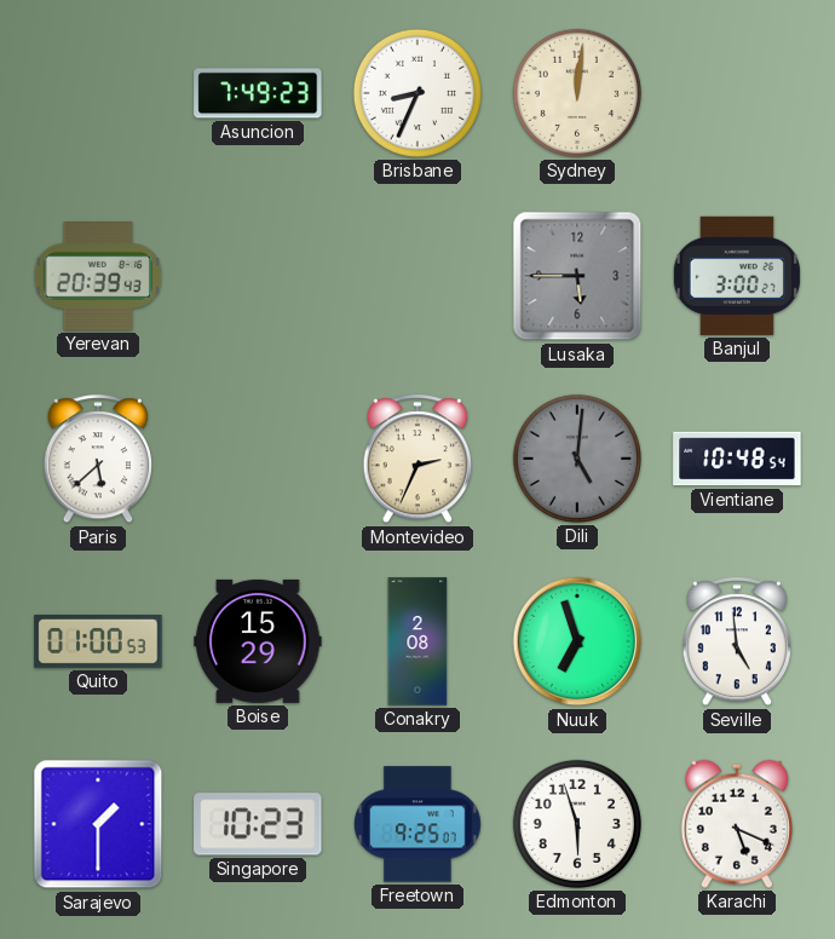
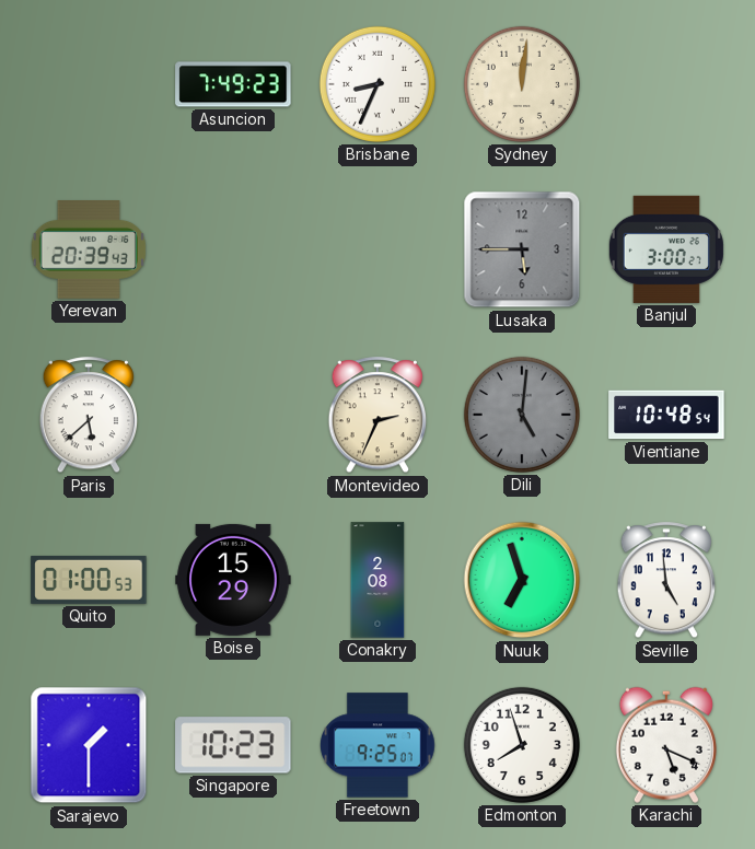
Edmonton: 5:57 -> 7:57 (522, 745)
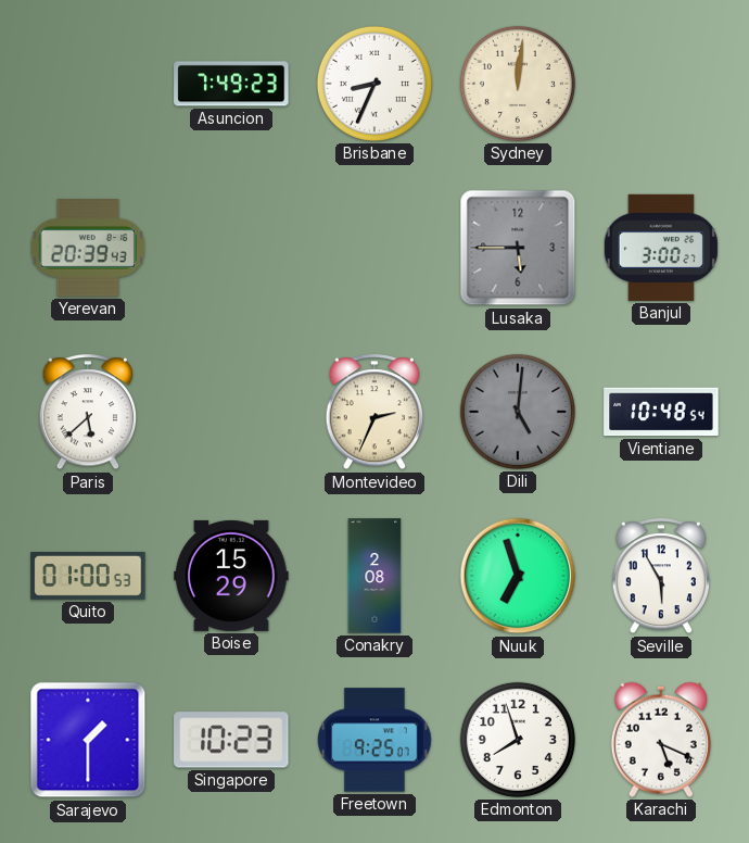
Seville: 4:59 -> 5:55 (660, 577)
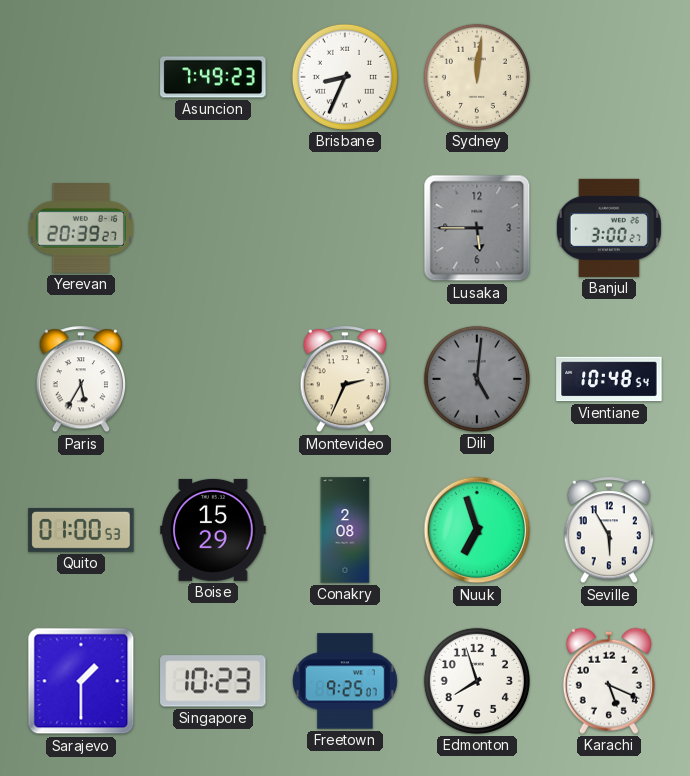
Yerevan: 20:39:43 -> 20:39:27 (81, 229)
Paris: 5:38 -> 5:35 (80, 380)
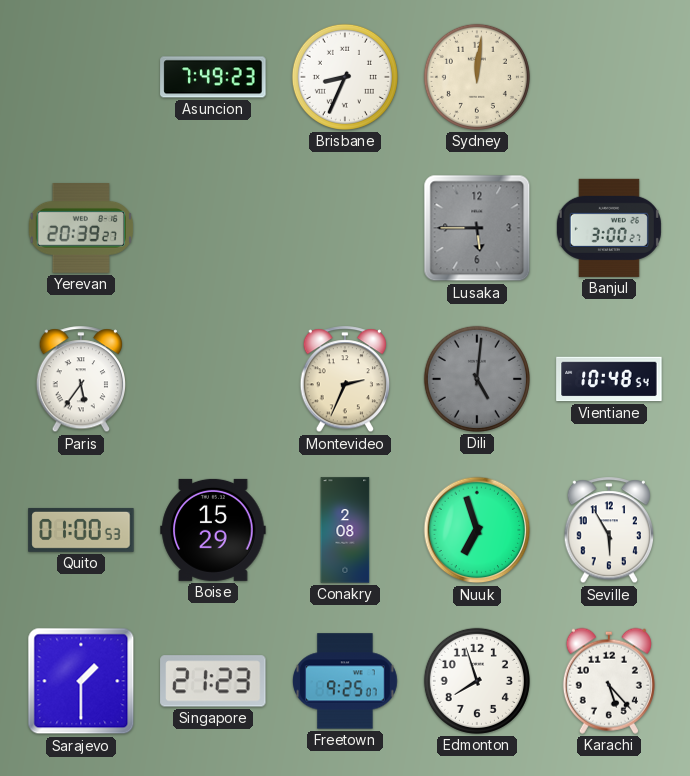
Paris: 5:35 -> 5:36 (80, 380)
Singapore: 10:23 -> 21:23 (213, 681)
Karachi: 5:19 -> 5:23 (609, 681)
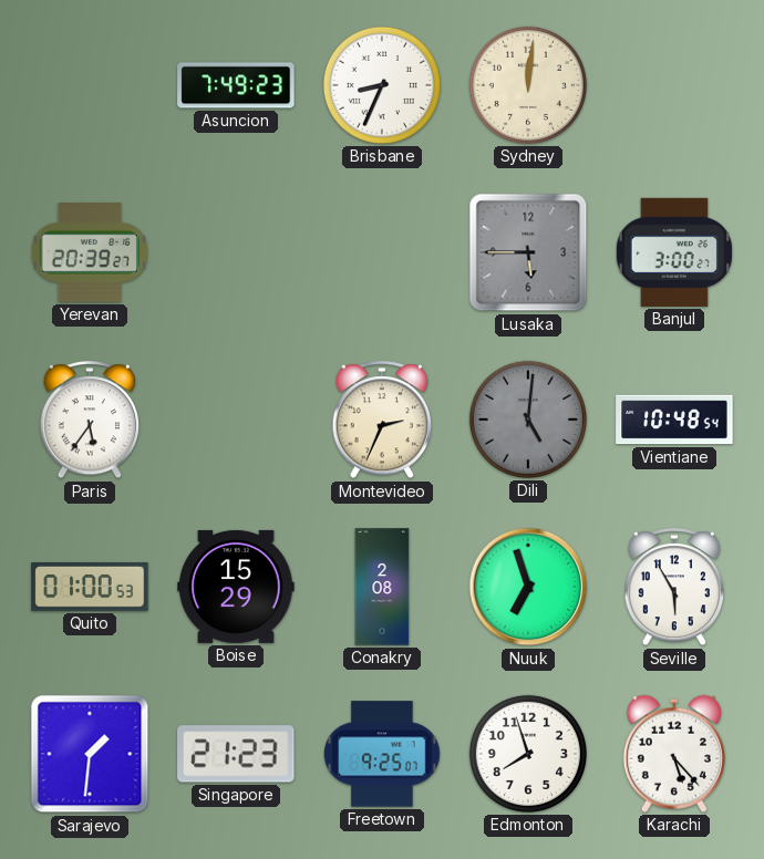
Sarajevo: 1:30 -> 1:31 (90, 754)
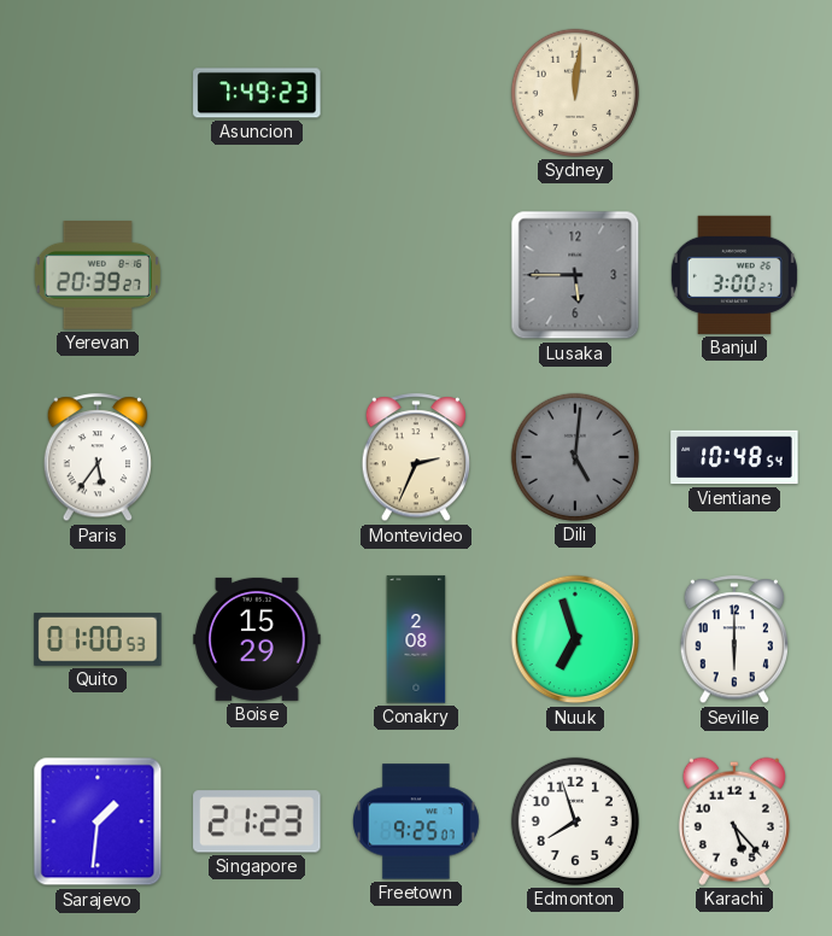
Brisbane: 8:34 -> none (382, 85)
Seville: 5:55 -> 6:00 (733, 640)
